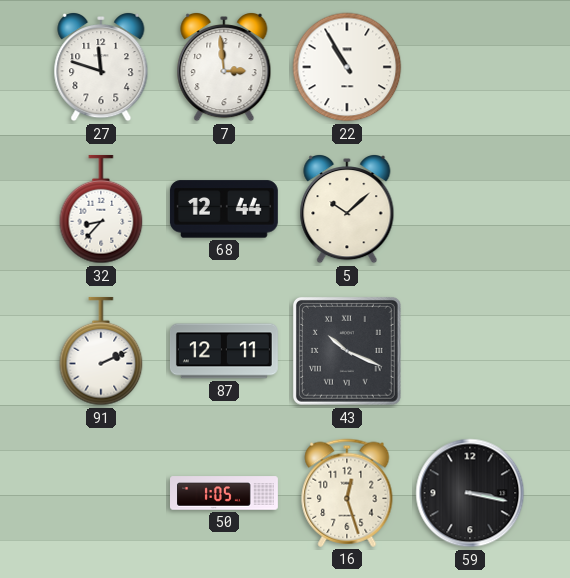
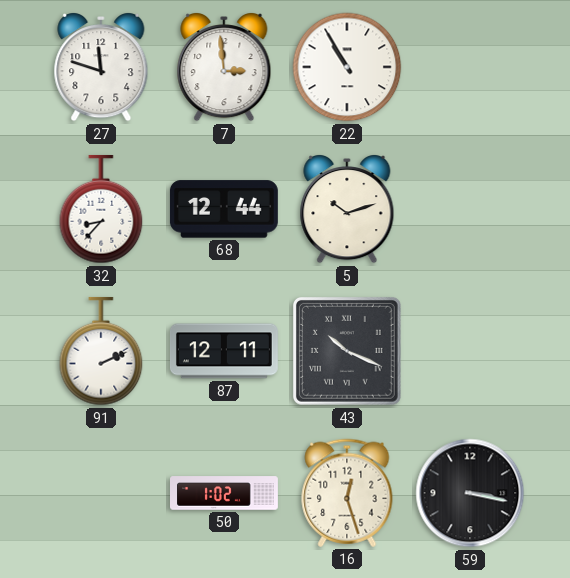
5: 10:08 -> 10:12 (347, 210)
50: 1:05 -> 1:02 (225, 493)
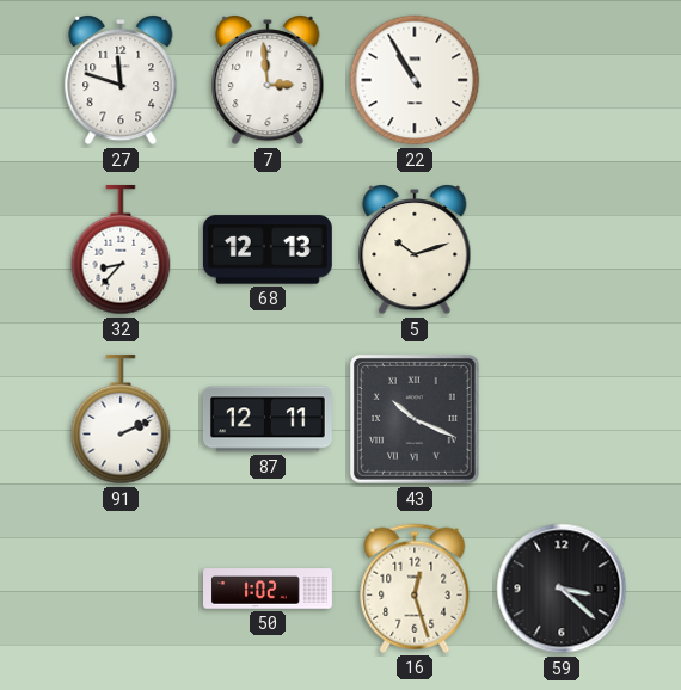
68: 12:44 -> 12:13 (268, 249)
59: 3:17 -> 3:22 (562, 589)
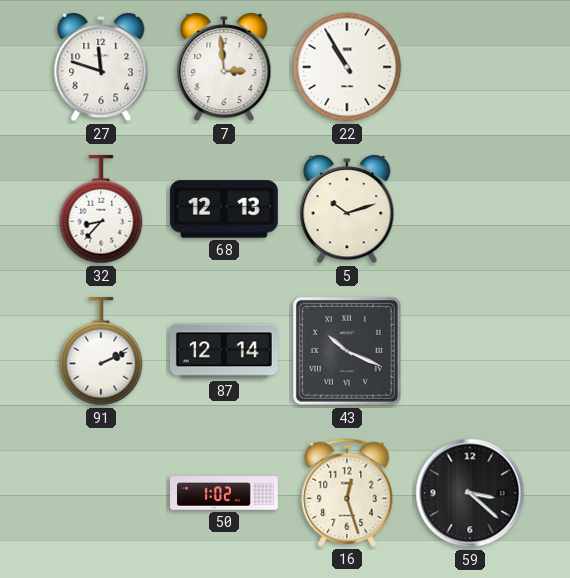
87: 12:11 -> 12:14 (224, 351)
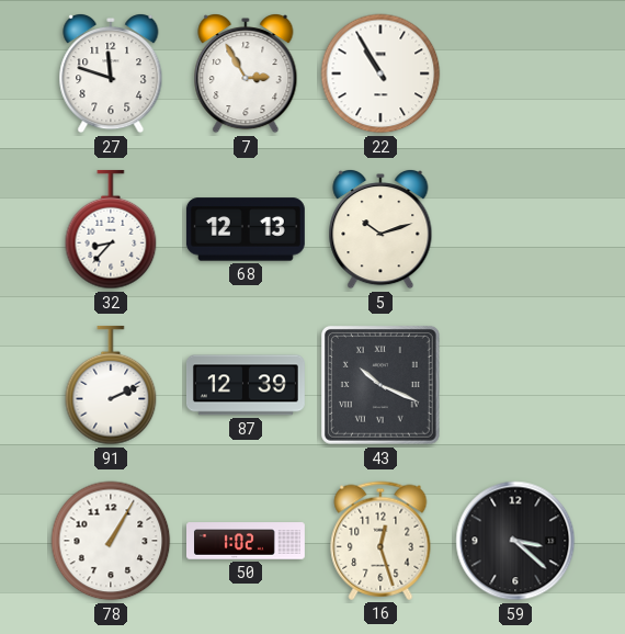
7: 2:59 -> 2:55 (246, 75)
87: 12:14 -> 12:39 (246, 385)
78: none -> 1:05 (111, 541)
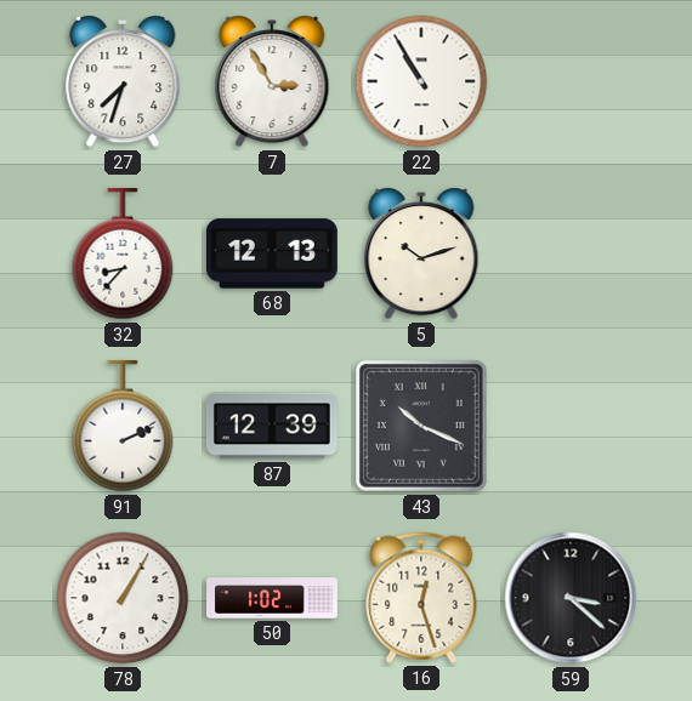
27: 11:48 -> 7:33 (123, 82)
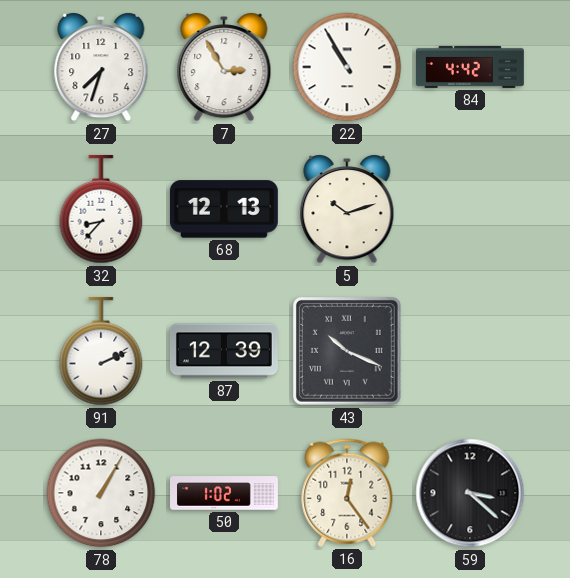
84: none -> 4:42 (471, 67)
16: 12:27 -> 12:24 (347, 493)
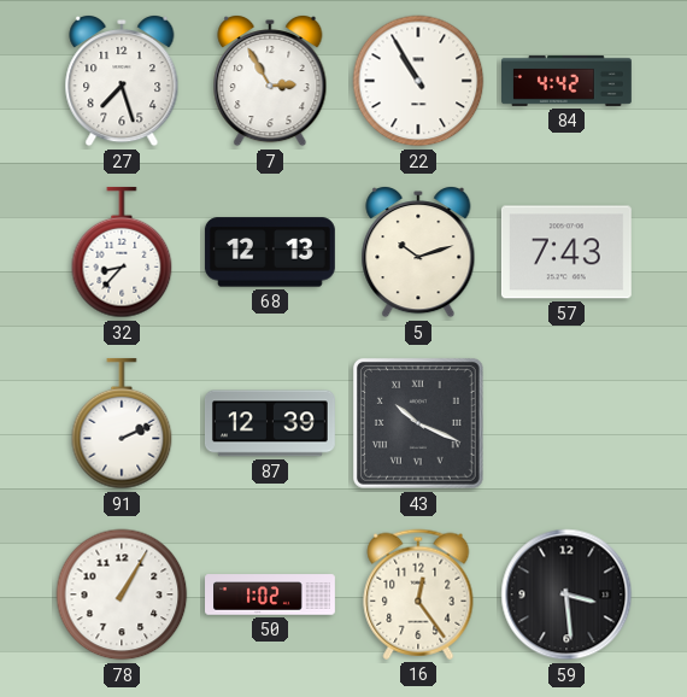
27: 7:33 -> 7:27 (122, 82)
57: none -> 7:43 (566, 252)
59: 3:22 -> 3:29 (566, 594)
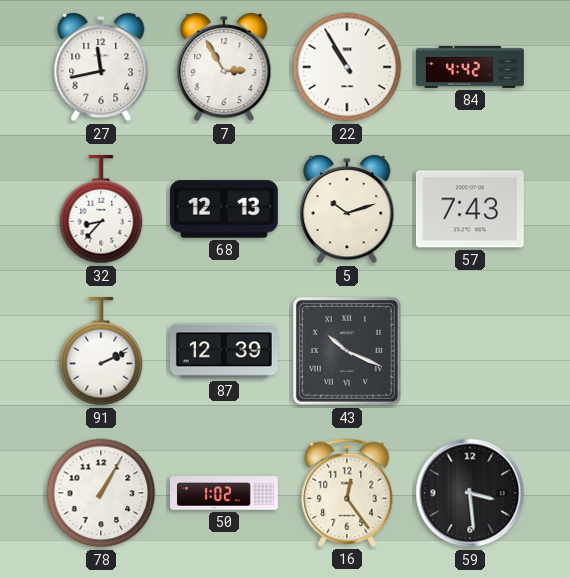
27: 7:27 -> 11:43 (101, 68)
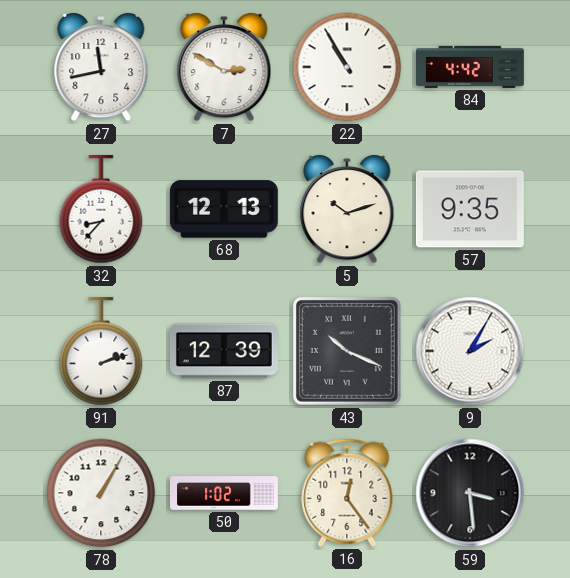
7: 2:55 -> 2:50 (224, 68)
57: 7:43 -> 9:35 (470, 209)
91: 2:11 -> 2:12 (101, 351)
9: none -> 2:05 (470, 351)
